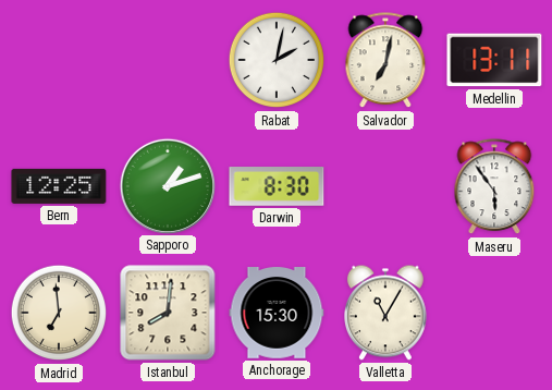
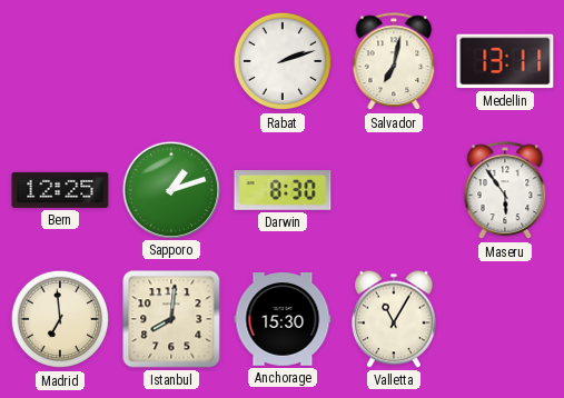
Rabat: 2:02 -> 2:12 (283, 61)
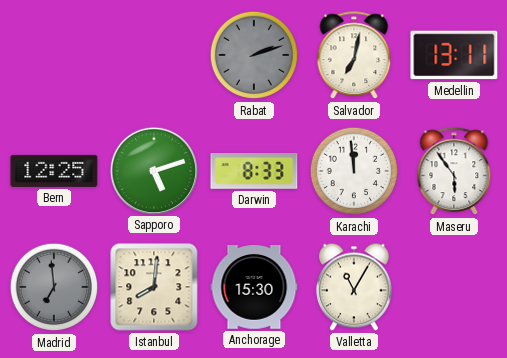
Rabat dial: white -> grey (254, 55)
Sapporo: 1:12 -> 5:12 (153, 170)
Darwin: 8:30 -> 8:33 (254, 172)
Karachi: none -> 11:59 (354, 171)
Madrid dial: cream -> grey (54, 287)
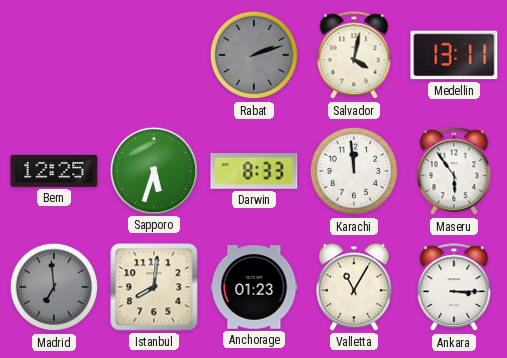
Salvador: 7:02 -> 4:02 (354, 56)
Sapporo: 5:12 -> 5:33 (153, 170)
Anchorage: 15:30 -> 01:23 (254, 287)
Ankara: none -> 3:15 (454, 288)
